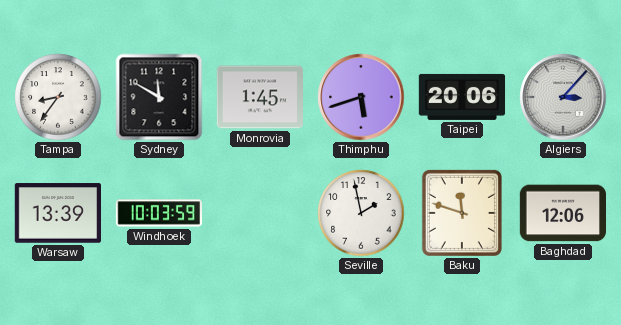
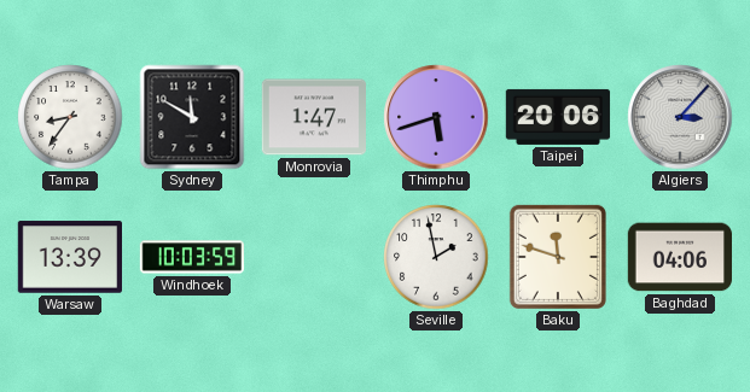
Monrovia: 1:45 -> 1:47 (313, 117)
Baghdad: 12:06 -> 04:06 (679, 257)
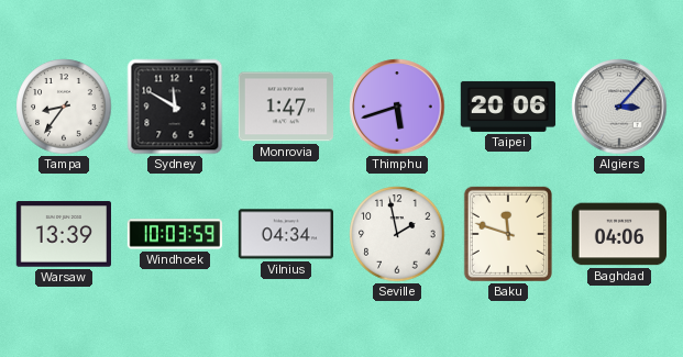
Vilnius: none -> 04:34 (285, 234)
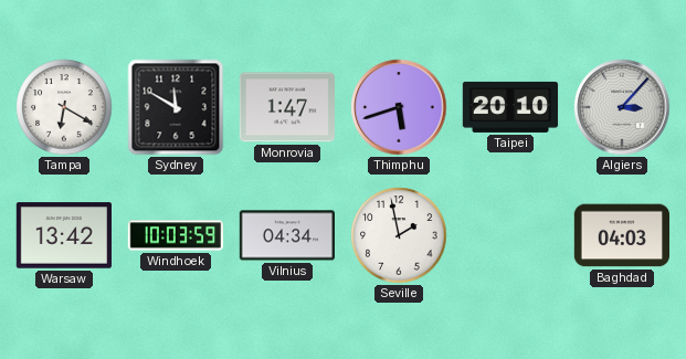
Tampa: 8:36 -> 6:20 (64, 107)
Taipei: 20:06 -> 20:10 (510, 107)
Warsaw: 13:39 -> 13:42 (63, 235)
Baku: 11:48 -> none (508, 234)
Baghdad: 04:06 -> 04:03 (621, 235)
